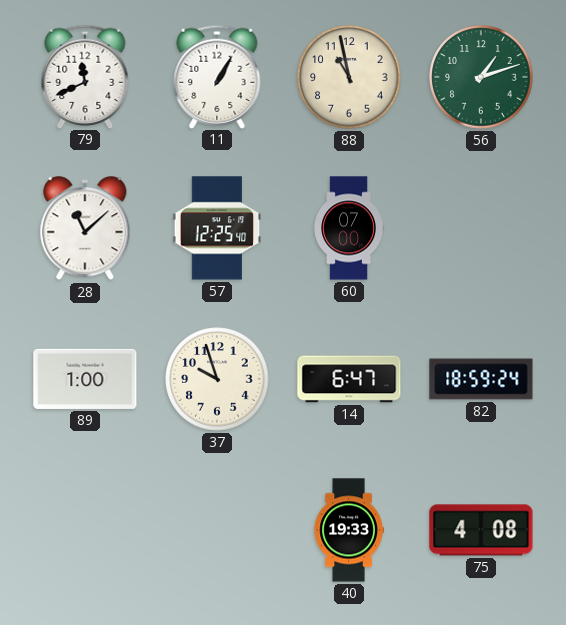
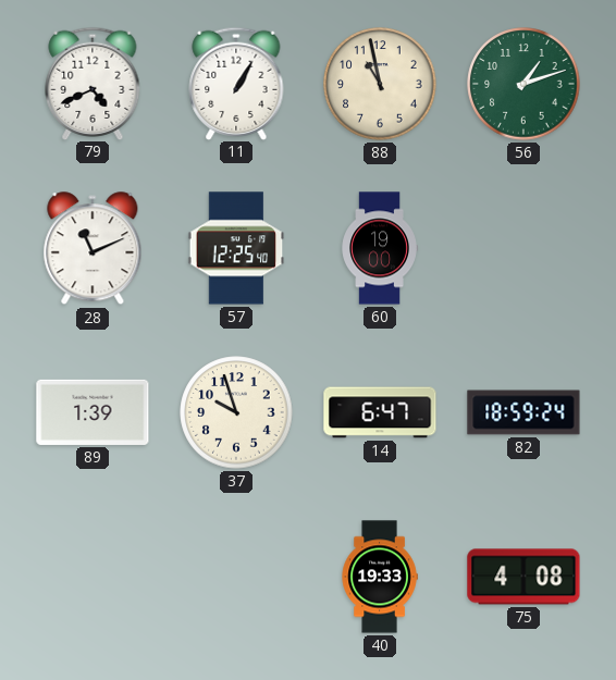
79: 11:41 -> 4:41 (93, 83)
28: 11:08 -> 11:11 (93, 249)
60: 07:00 -> 19:00 (380, 248)
89: 1:00 -> 1:39 (93, 412)
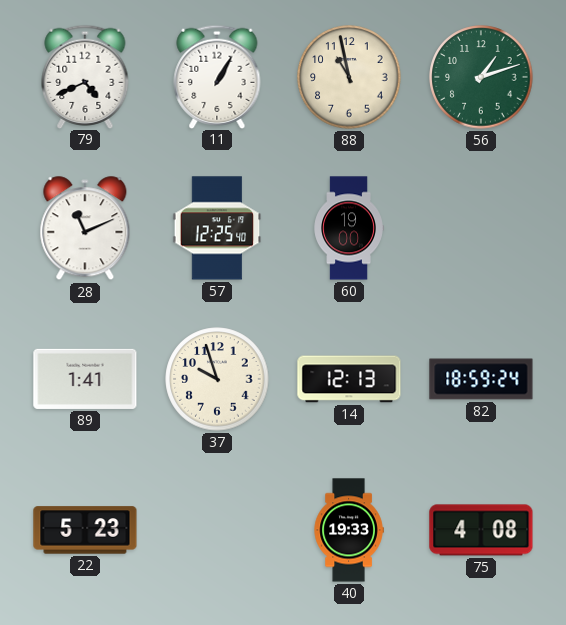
89: 1:39 -> 1:41 (85, 379)
14: 6:47 -> 12:13 (349, 379)
22: none -> 5:23 (85, 530)
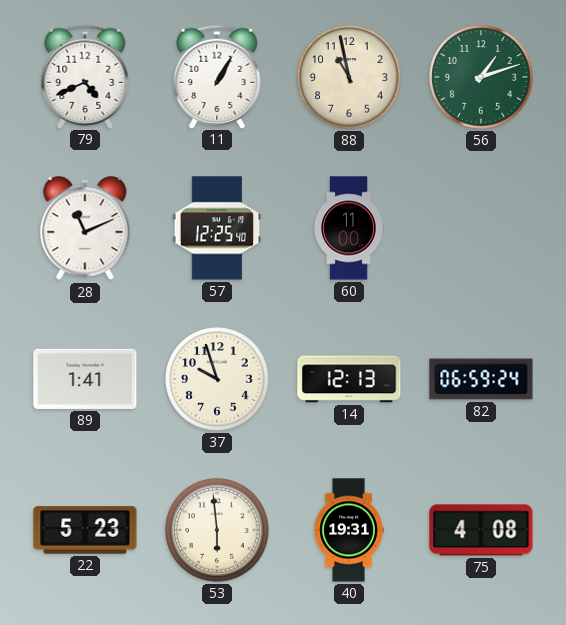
60: 19:00 -> 11:00 (349, 228)
82: 18:59 -> 06:59 (481, 379)
53: none -> 5:59 (217, 530)
40: 19:33 -> 19:31 (349, 530)
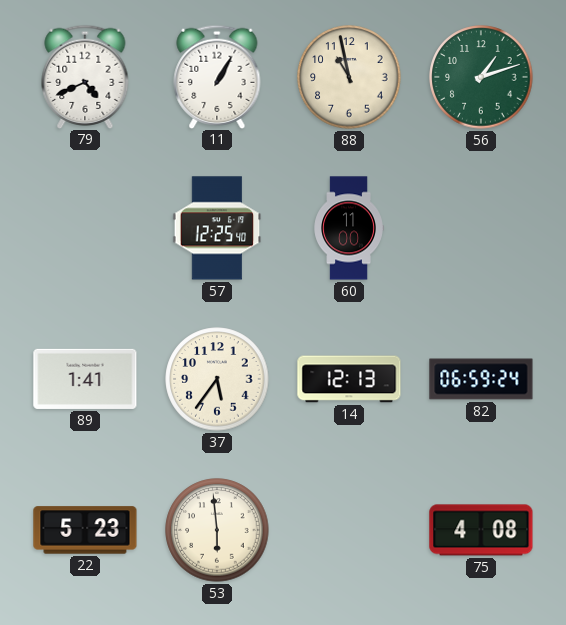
28: 11:11 -> none (85, 229)
37: 9:57 -> 5:36 (217, 379)
40: 19:31 -> none (349, 530)
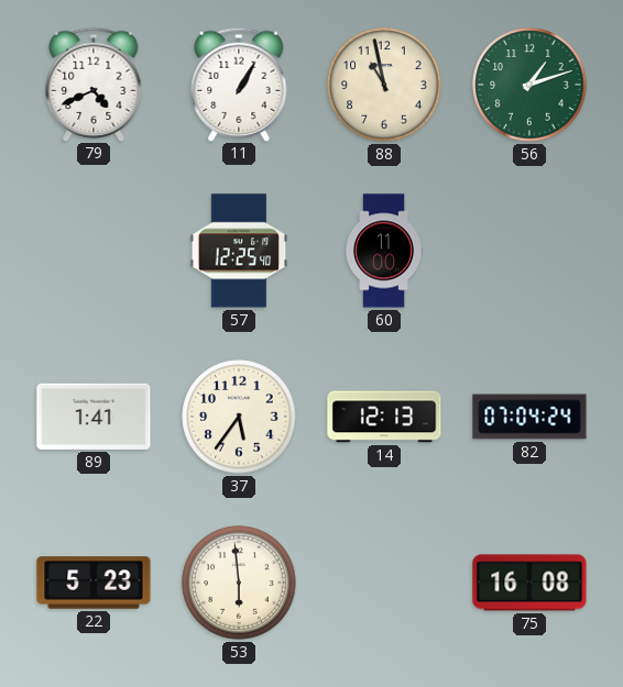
82: 06:59 -> 07:04 (529, 417)
75: 4:08 -> 16:08 (529, 583)
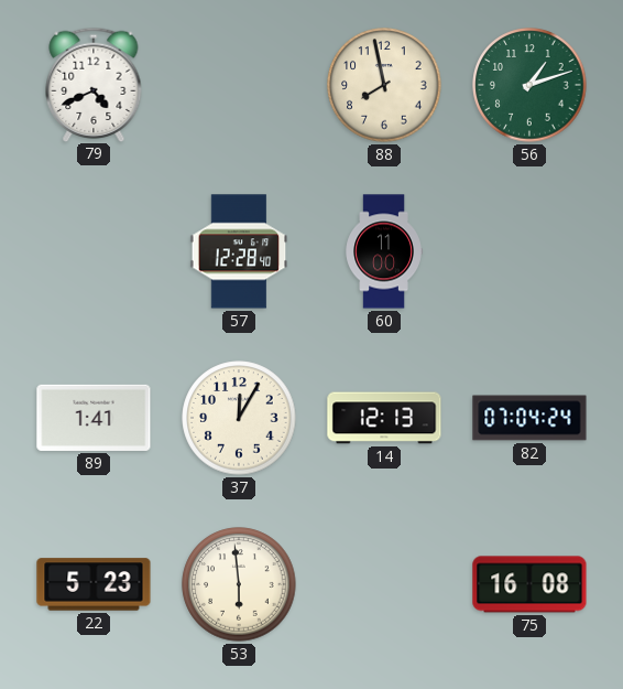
11: 1:05 -> none (239, 84)
88: 10:58 -> 7:58 (384, 85)
57: 12:25 -> 12:28 (239, 251)
37: 5:36 -> 12:05 (239, 418)
